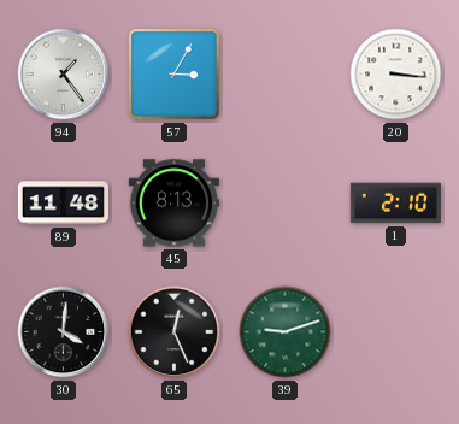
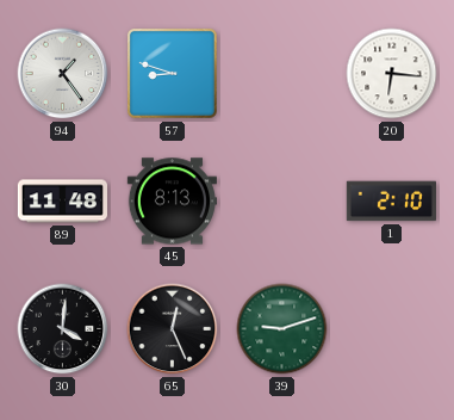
57: 3:05 -> 8:48 (172, 73)
20: 3:16 -> 6:16 (392, 74)
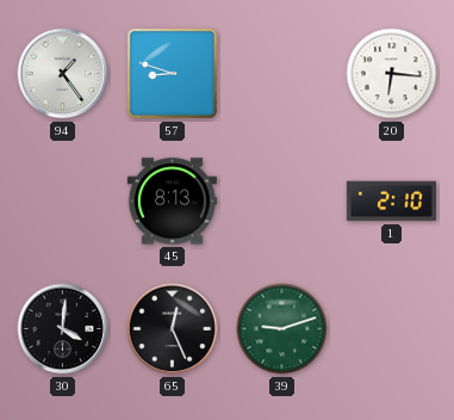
89: 11:48 -> none (62, 202)
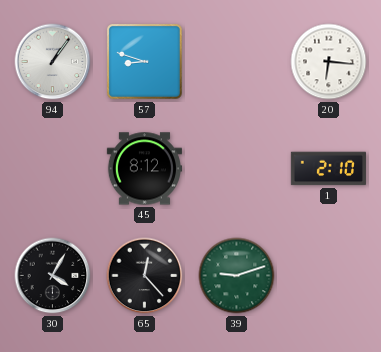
94: 1:24 -> 1:06 (53, 62)
45: 8:13 -> 8:12 (144, 169)
30: 4:01 -> 4:05 (53, 276)
65: 12:26 -> 12:23 (145, 276)
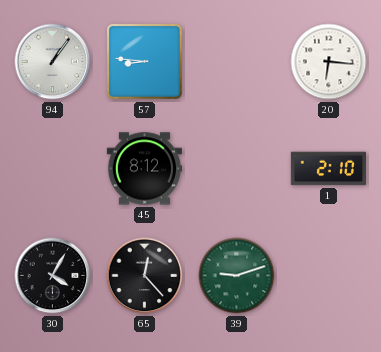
57: 8:48 -> 8:46 (144, 61)
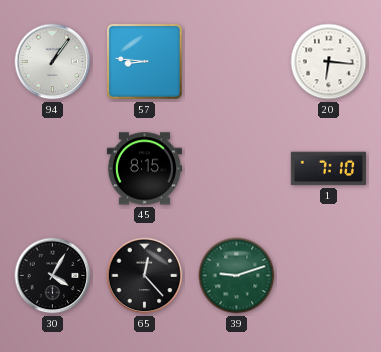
45: 8:12 -> 8:15 (144, 169)
1: 2:10 -> 7:10 (328, 169)
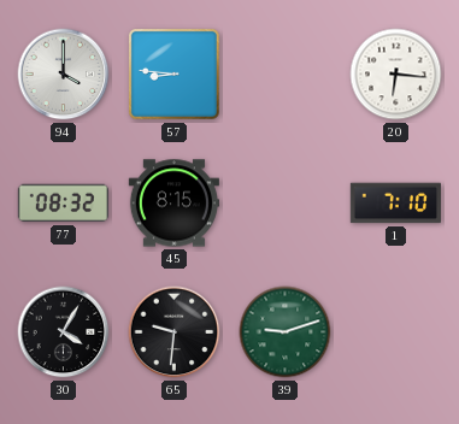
94: 1:06 -> 4:00 (64, 75)
77: none -> 08:32 (63, 204)
65: 12:23 -> 9:31 (175, 332)
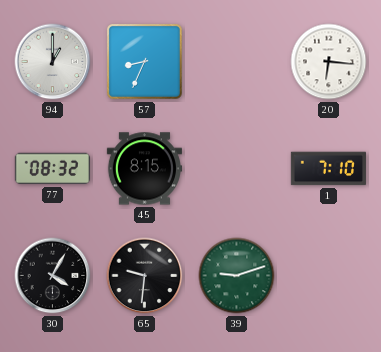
94: 4:00 -> 1:00 (53, 62)
57: 8:46 -> 8:34 (144, 61)
